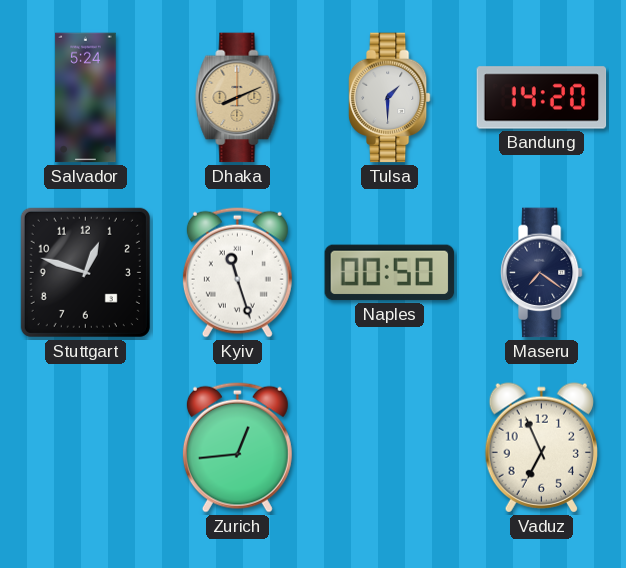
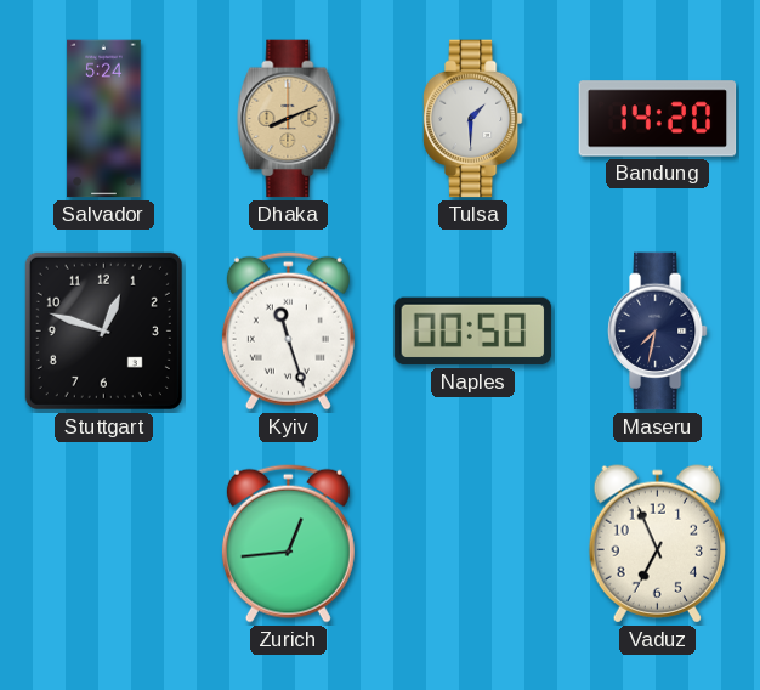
Maseru: 7:21 -> 7:32 (657, 332)
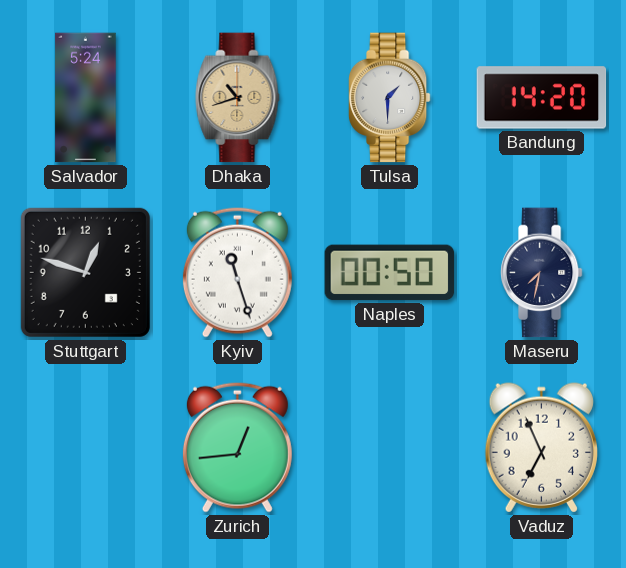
Dhaka: 8:11 -> 10:42 (238, 98)
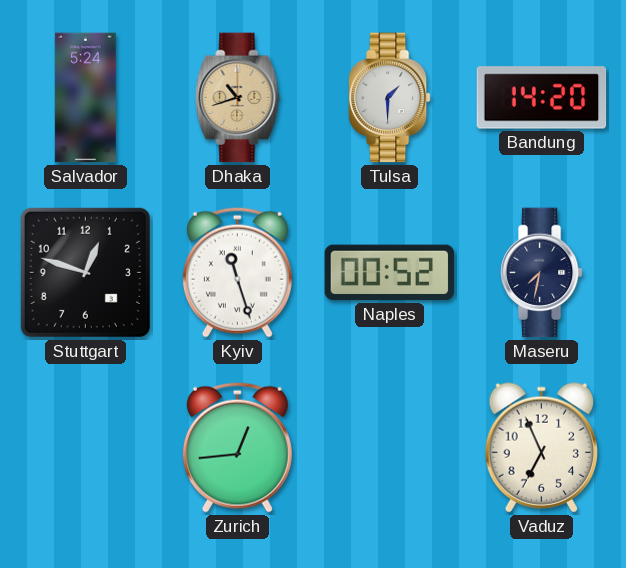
Naples: 00:50 -> 00:52 (390, 273)
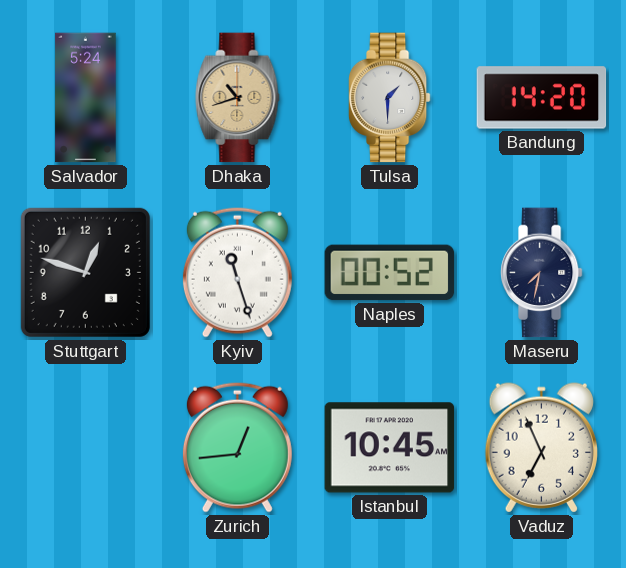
Istanbul: none -> 10:45 (390, 448)
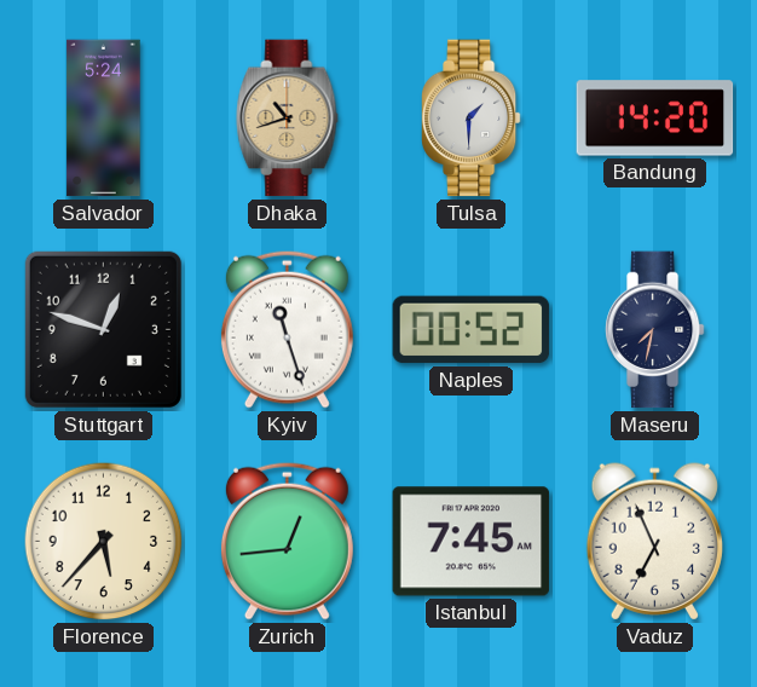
Florence: none -> 5:37 (104, 542)
Istanbul: 10:45 -> 7:45 (472, 542)
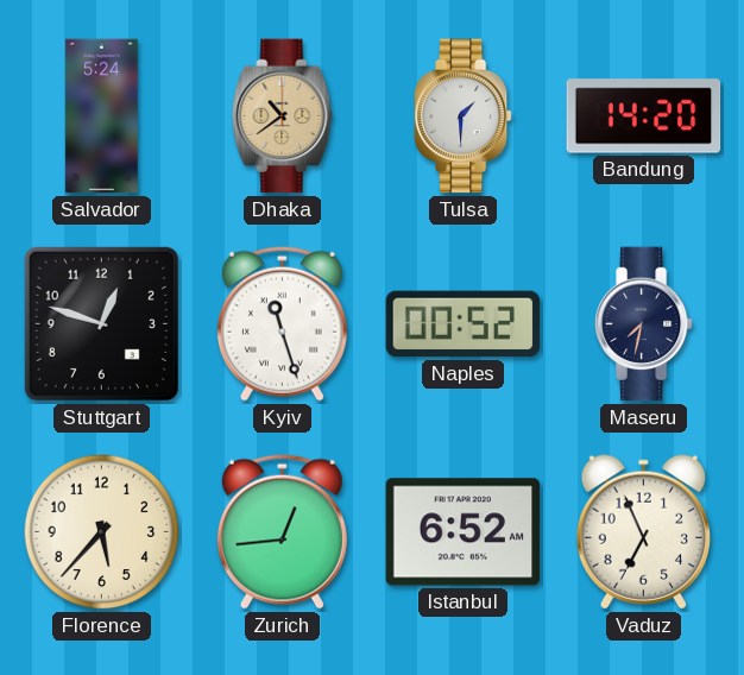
Dhaka: 10:42 -> 10:39 (283, 116)
Istanbul: 7:45 -> 6:52 (464, 532)
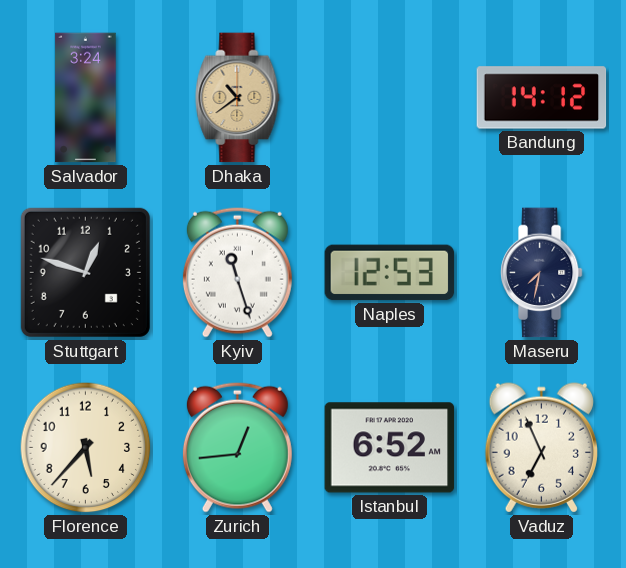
Salvador: 5:24 -> 3:24 (86, 98)
Tulsa: 1:30 -> none (462, 116)
Bandung: 14:20 -> 14:12 (542, 98)
Naples: 00:52 -> 12:53 (390, 273)
